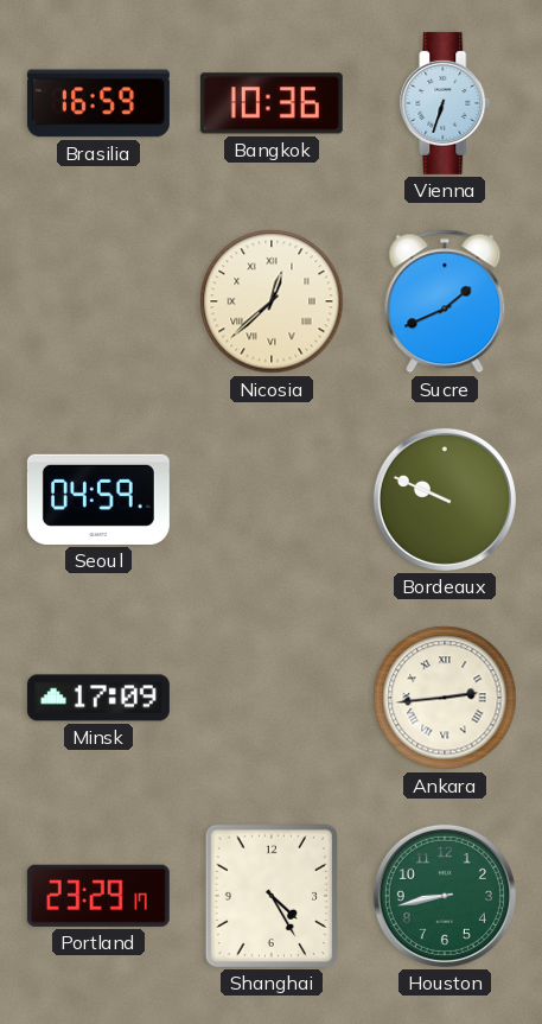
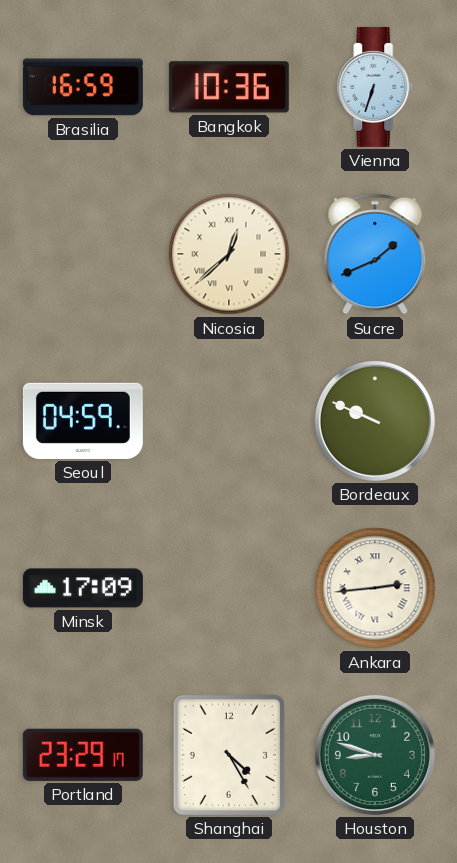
Houston: 8:43 -> 8:48 (375, 755)
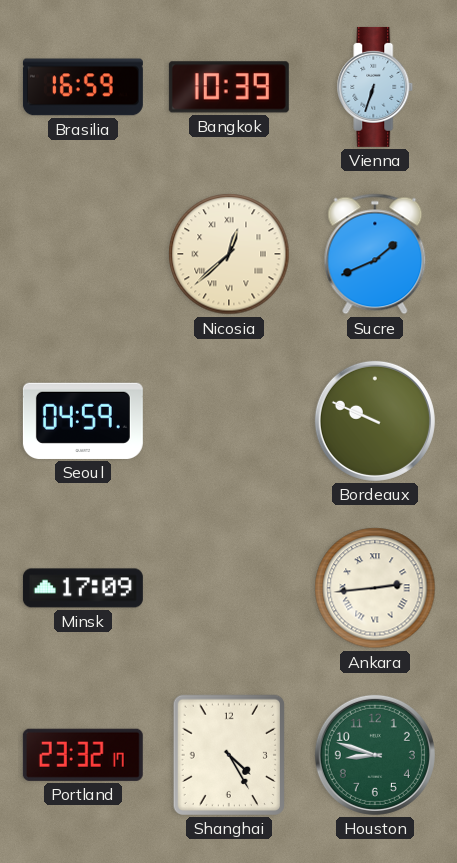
Bangkok: 10:36 -> 10:39 (229, 87)
Portland: 23:29 -> 23:32 (83, 755)
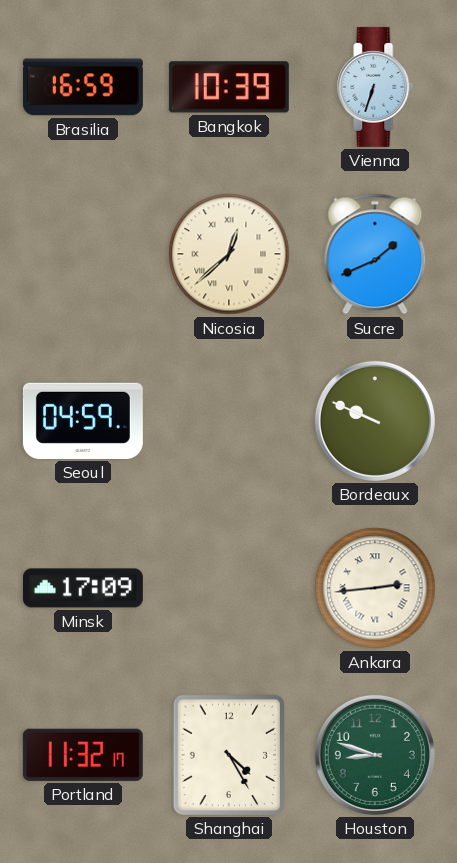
Portland: 23:32 -> 11:32 (83, 755)
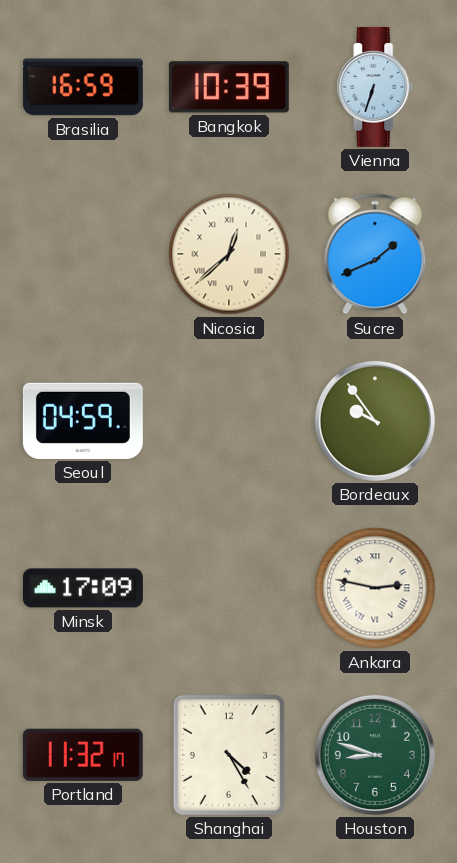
Bordeaux: 9:49 -> 9:54 (375, 421)
Ankara: 2:44 -> 2:47 (375, 588)
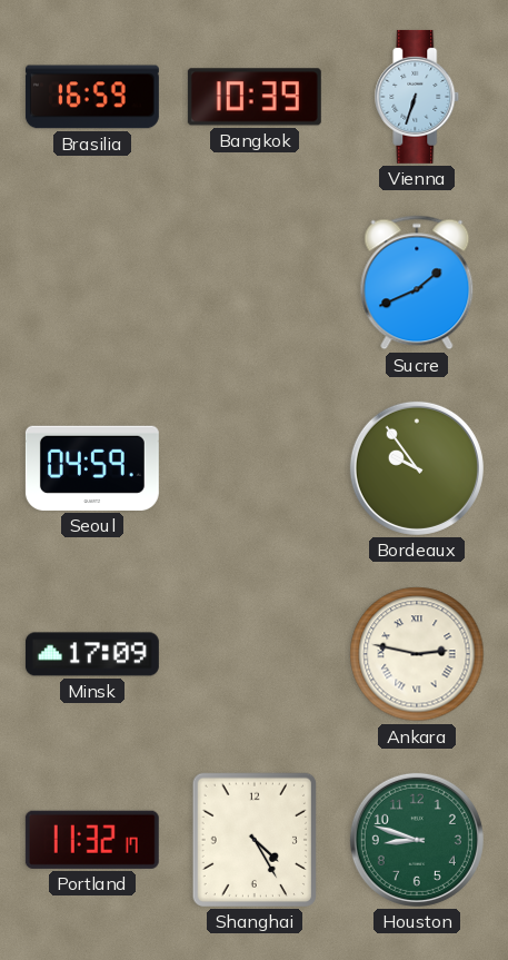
Nicosia: 12:38 -> none (229, 254)
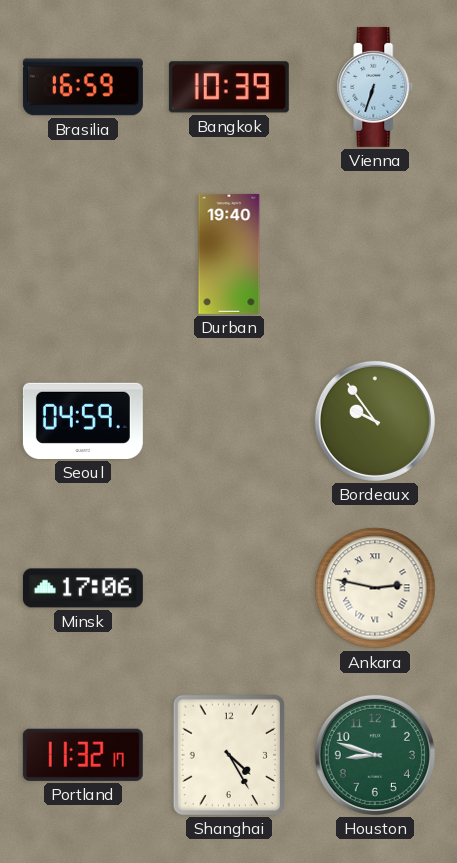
Durban: none -> 19:40 (229, 254)
Sucre: 1:41 -> none (417, 283)
Minsk: 17:09 -> 17:06 (83, 588)
